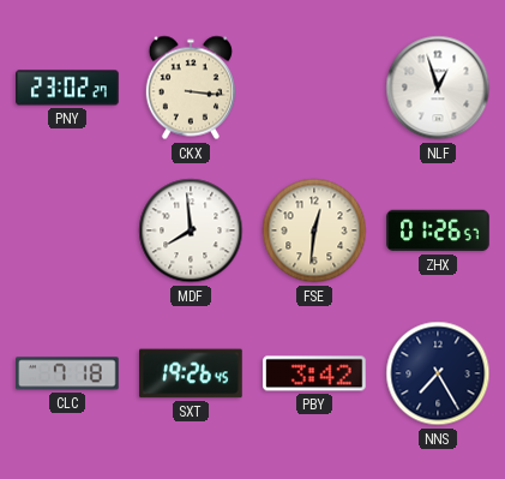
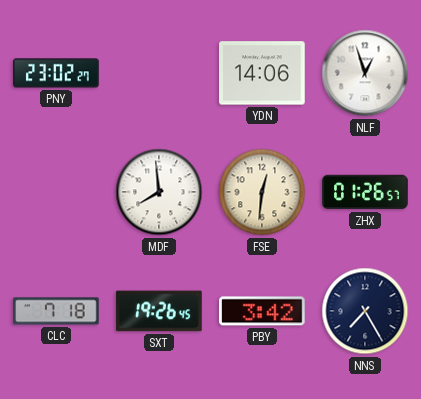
CKX: 3:16 -> none (191, 88)
YDN: none -> 14:06 (262, 73)
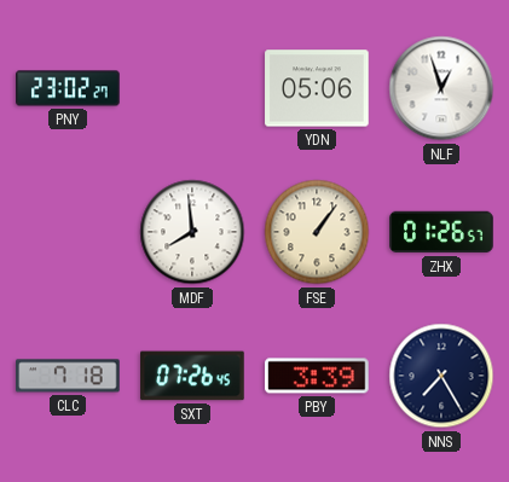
YDN: 14:06 -> 05:06 (317, 88)
FSE: 12:31 -> 1:06 (317, 232)
SXT: 19:26 -> 07:26 (192, 376)
PBY: 3:42 -> 3:39 (317, 376)
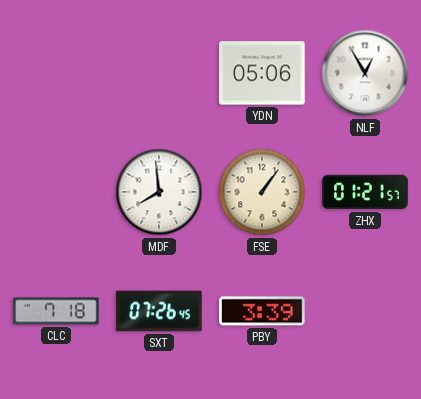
PNY: 23:02 -> none (68, 88)
NLF: 12:57 -> 12:55 (365, 73)
ZHX: 01:26 -> 01:21 (365, 192)
NNS: 7:25 -> none (441, 376)
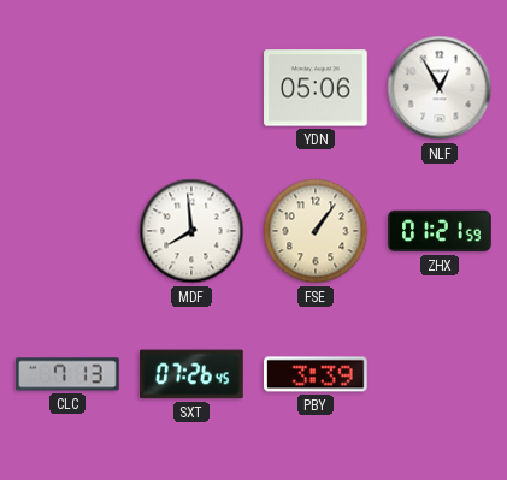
ZHX: 01:21:57 -> 01:21:59 (440, 231)
CLC: 7:18 -> 7:13 (67, 374)
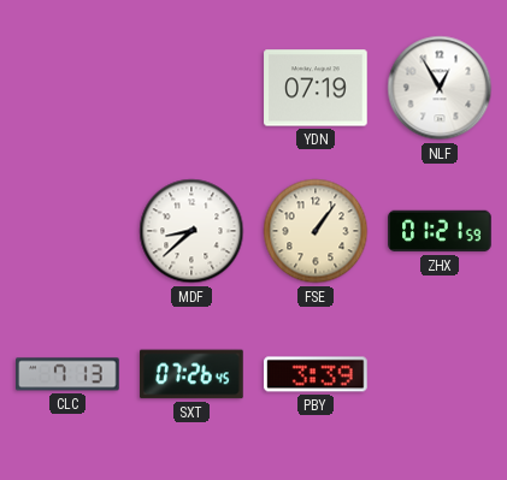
YDN: 05:06 -> 07:19 (316, 88)
MDF: 7:59 -> 8:38 (191, 231)
